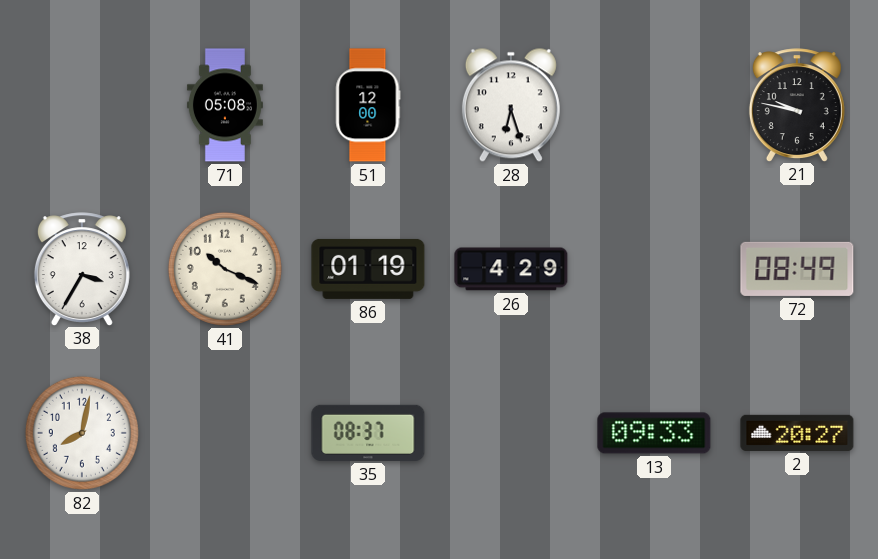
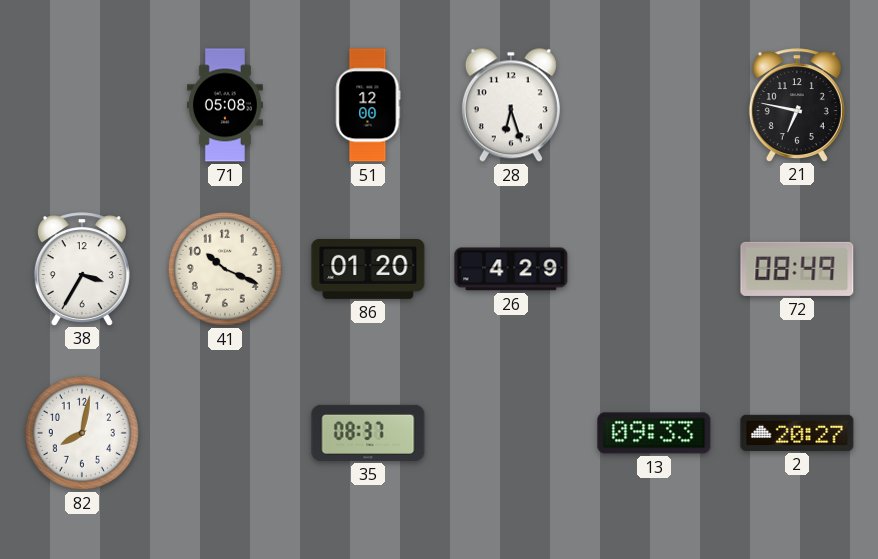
21: 9:47 -> 6:47 (797, 105)
86: 01:19 -> 01:20 (368, 269)
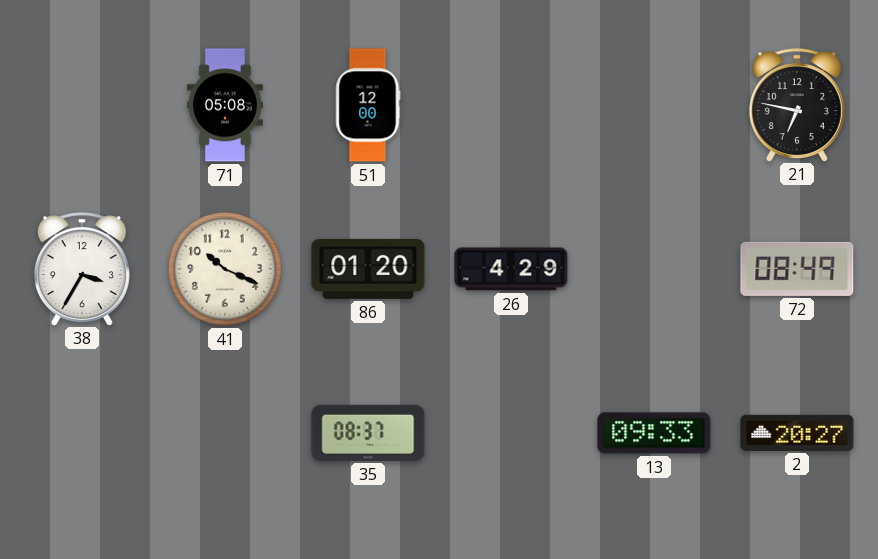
28: 6:27 -> none (511, 105)
82: 8:02 -> none (82, 433)
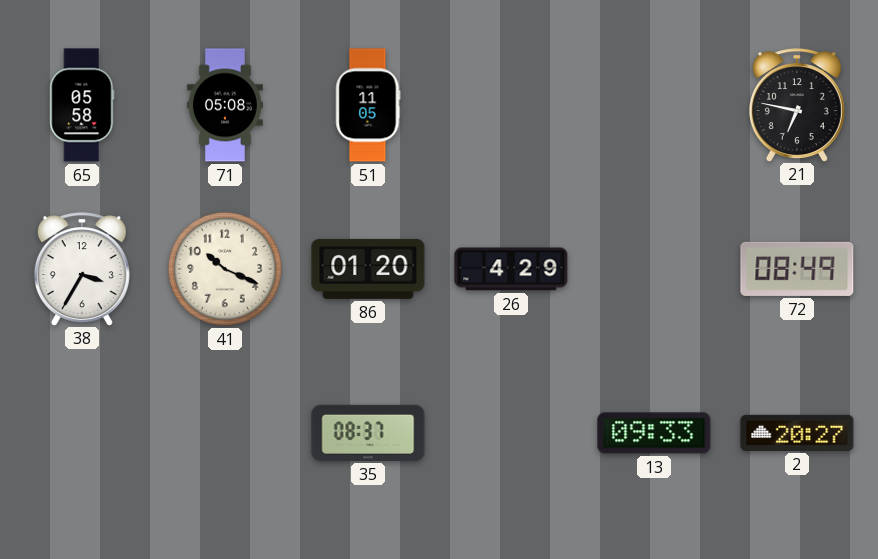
65: none -> 05:58 (82, 105)
51: 12:00 -> 11:05 (368, 105)
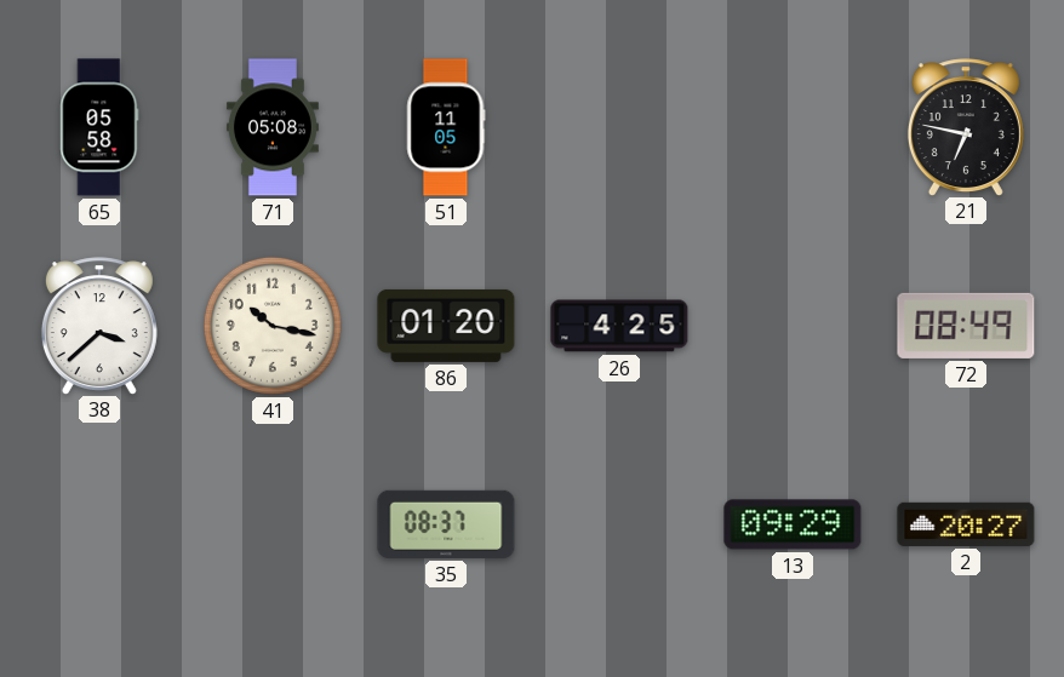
38: 3:35 -> 3:38 (99, 326)
41: 10:19 -> 10:17 (273, 326)
26: 4:29 -> 4:25 (619, 326)
13: 09:33 -> 09:29 (793, 524)
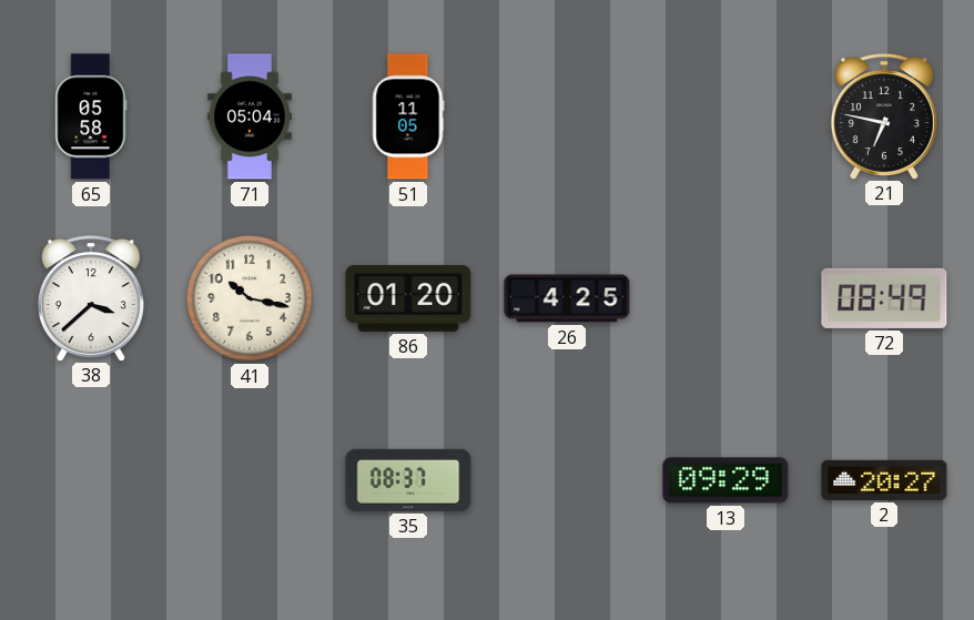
71: 05:08 -> 05:04 (250, 116)
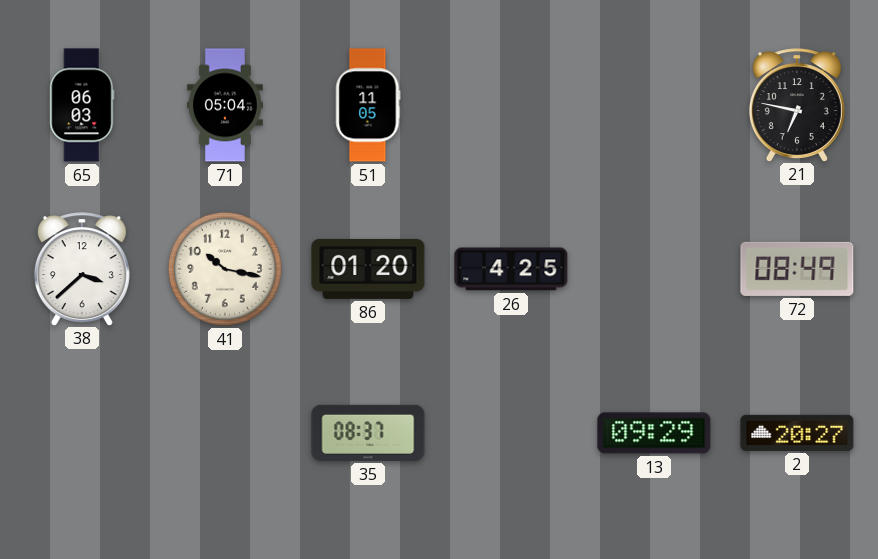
65: 05:58 -> 06:03 (82, 105)
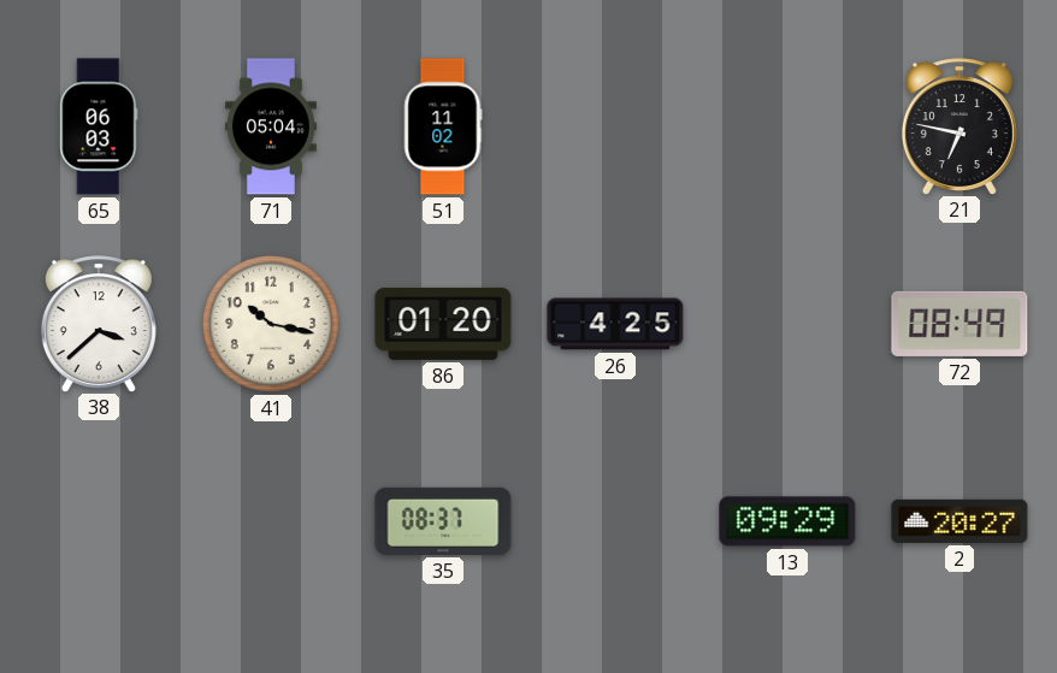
51: 11:05 -> 11:02 (443, 126)
